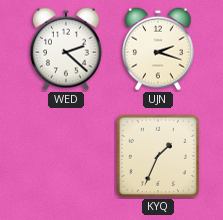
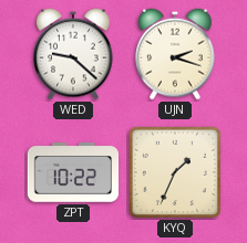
WED: 2:22 -> 9:22 (74, 54)
ZPT: none -> 10:22 (73, 172)
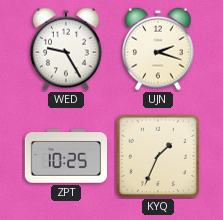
WED: 9:22 -> 9:25 (67, 49)
ZPT: 10:22 -> 10:25 (66, 156)
